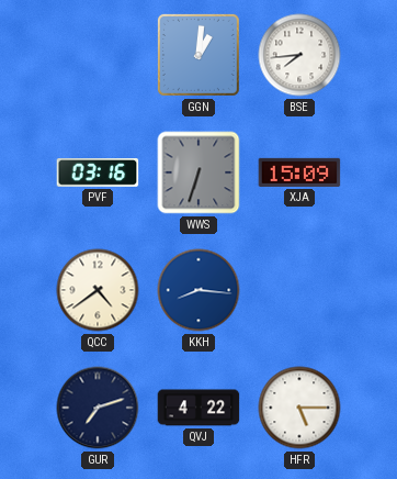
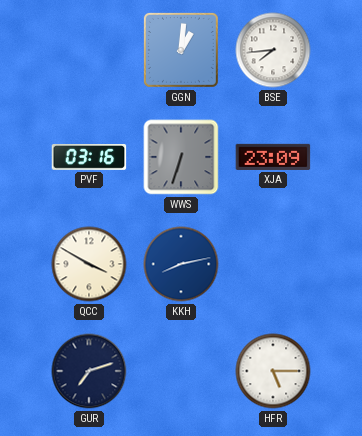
XJA: 15:09 -> 23:09 (273, 157)
QCC: 4:39 -> 3:50 (89, 264)
KKH: 8:16 -> 8:13 (181, 264)
QVJ: 4:22 -> none (198, 408)
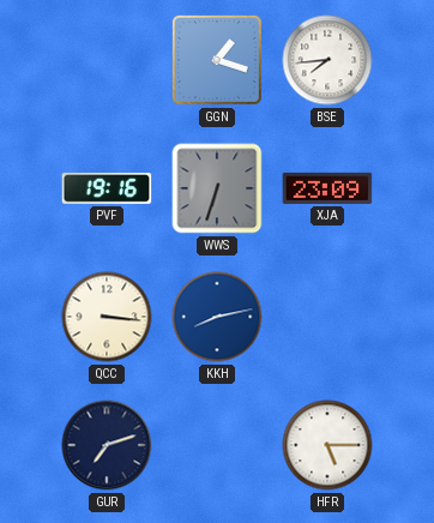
GGN: 1:01 -> 1:18 (217, 60)
PVF: 03:16 -> 19:16 (107, 190)
QCC: 3:50 -> 3:16 (107, 317)
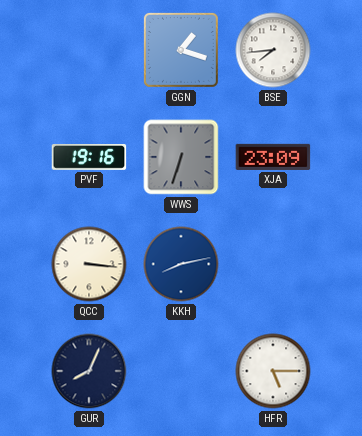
GUR: 7:12 -> 8:04 (89, 371)
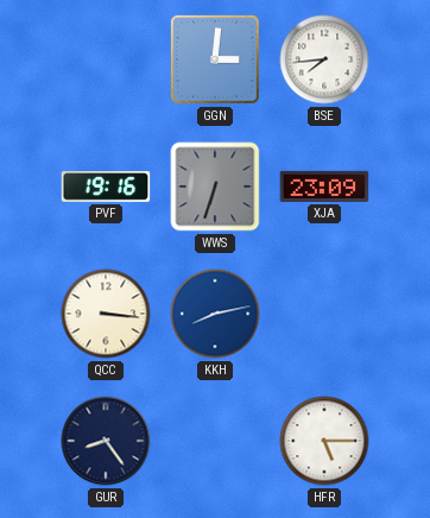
GGN: 1:18 -> 3:01 (215, 59)
GUR: 8:04 -> 8:24 (106, 441)
